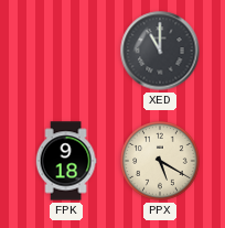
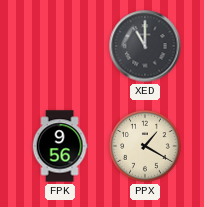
FPK: 9:18 -> 9:56 (60, 146)
PPX: 5:20 -> 1:20 (145, 146)
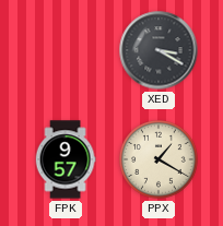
XED: 11:00 -> 3:20 (159, 50)
FPK: 9:56 -> 9:57 (66, 159)
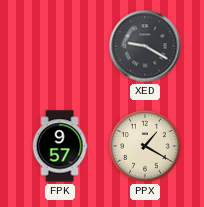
XED: 3:20 -> 9:20 (145, 46)
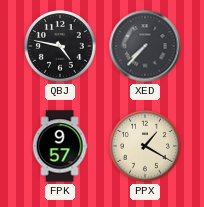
QBJ: none -> 4:47 (60, 46)
XED: 9:20 -> 7:37 (145, 46)
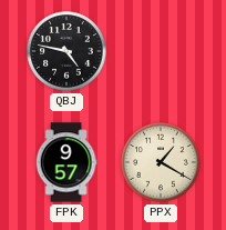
XED: 7:37 -> none (145, 46)
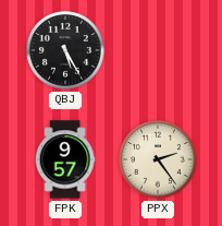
QBJ: 4:47 -> 5:25 (65, 50)
PPX: 1:20 -> 2:24 (158, 159)
